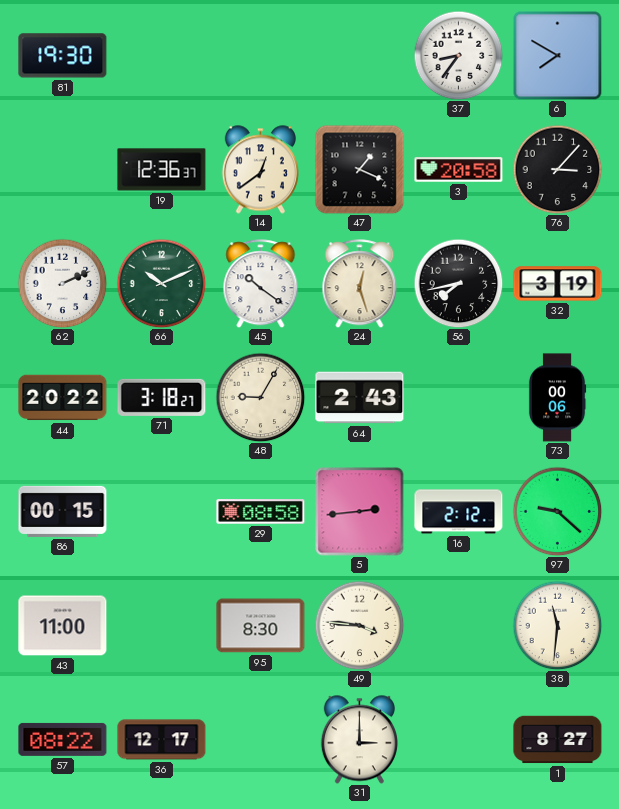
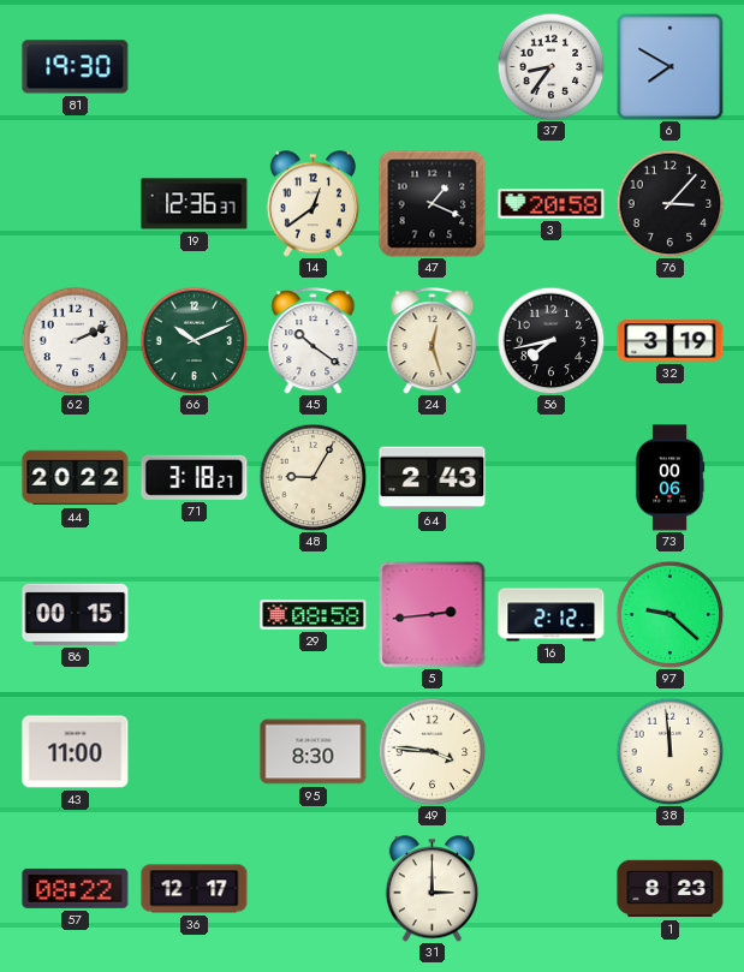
38: 11:31 -> 11:59 (669, 751)
1: 8:27 -> 8:23 (671, 889)
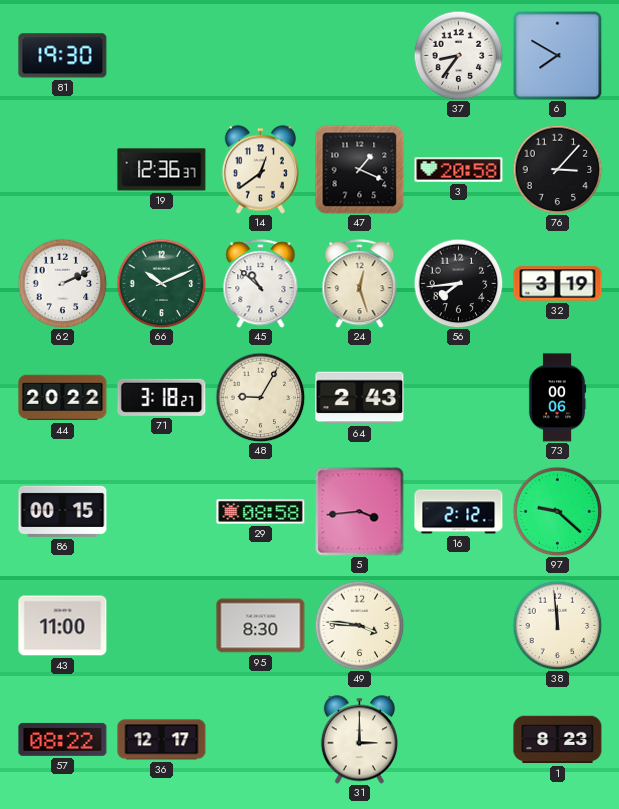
45: 10:21 -> 10:52 (261, 284)
56: 7:43 -> 7:44 (458, 283)
5: 2:44 -> 3:44 (360, 512)
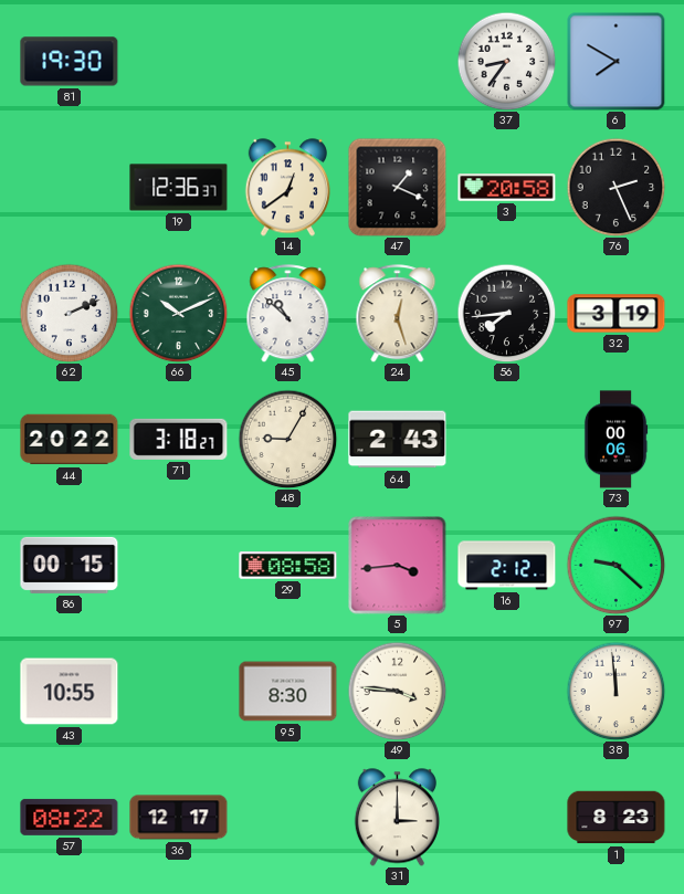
76: 3:07 -> 2:26 (615, 187)
43: 11:00 -> 10:55 (70, 692)
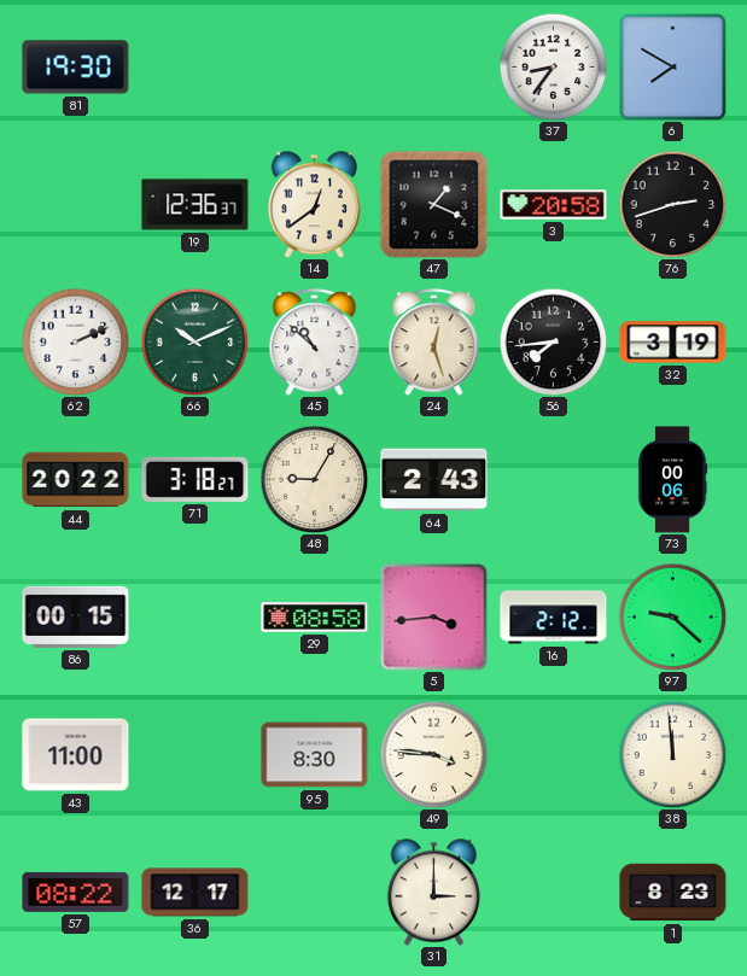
76: 2:26 -> 2:42 (672, 204)
43: 10:55 -> 11:00 (76, 755)
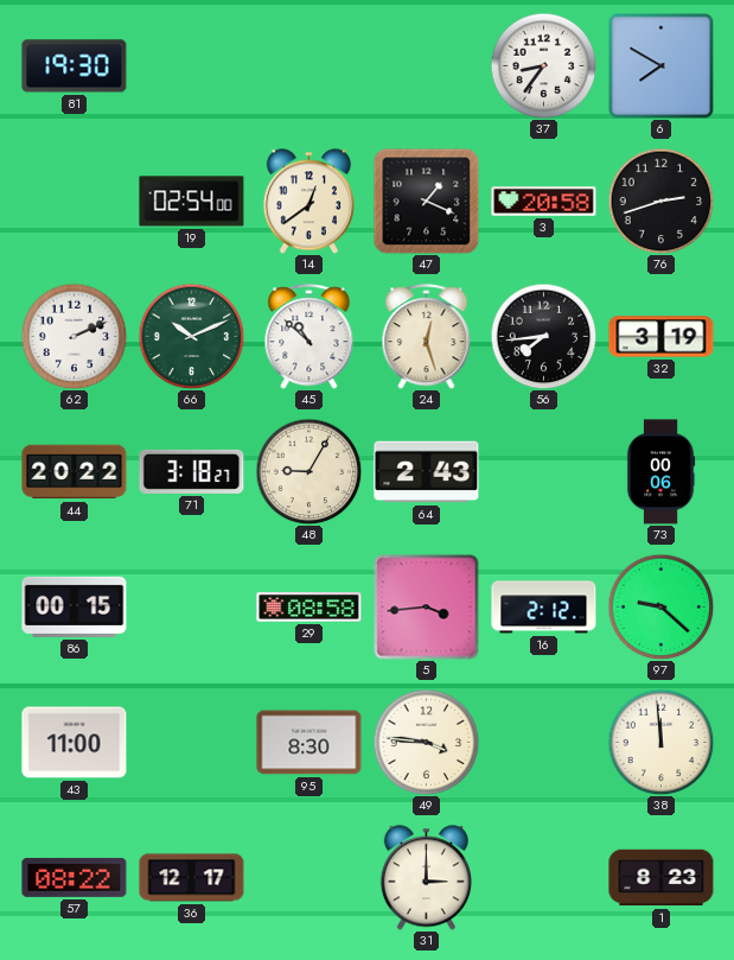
19: 12:36 -> 02:54 (192, 202)
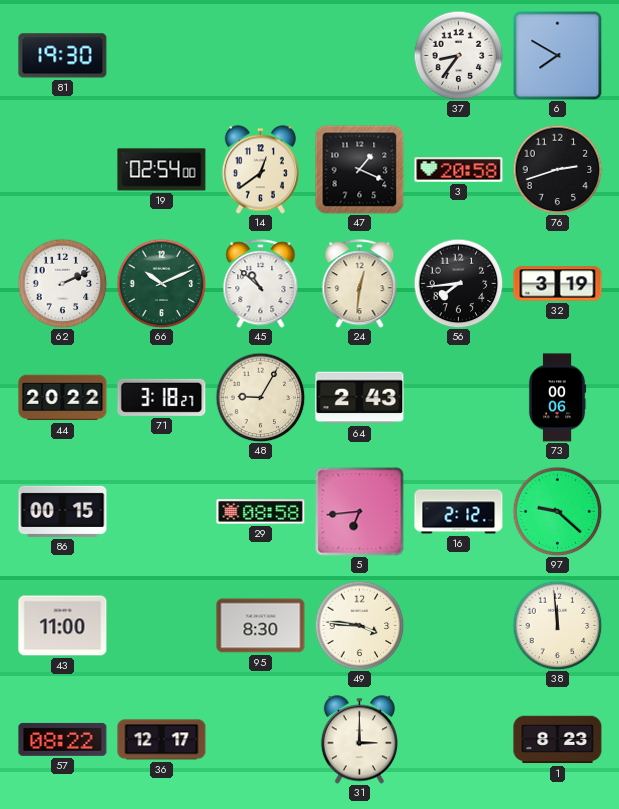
24: 12:27 -> 12:31 (360, 284)
5: 3:44 -> 6:44 (360, 512)
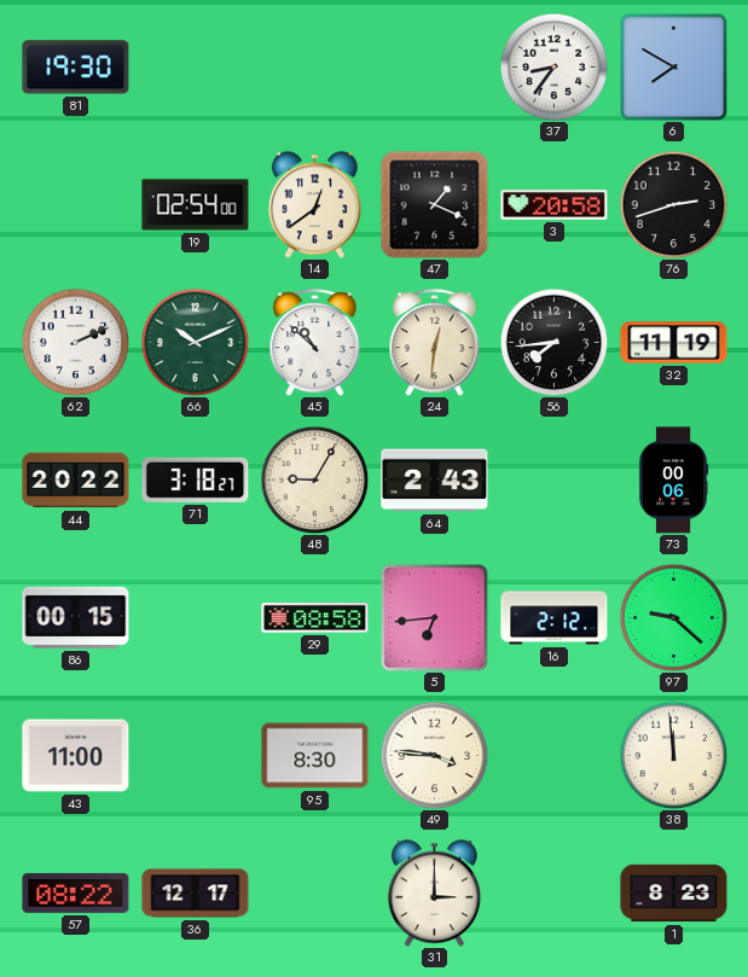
32: 3:19 -> 11:19 (674, 343)
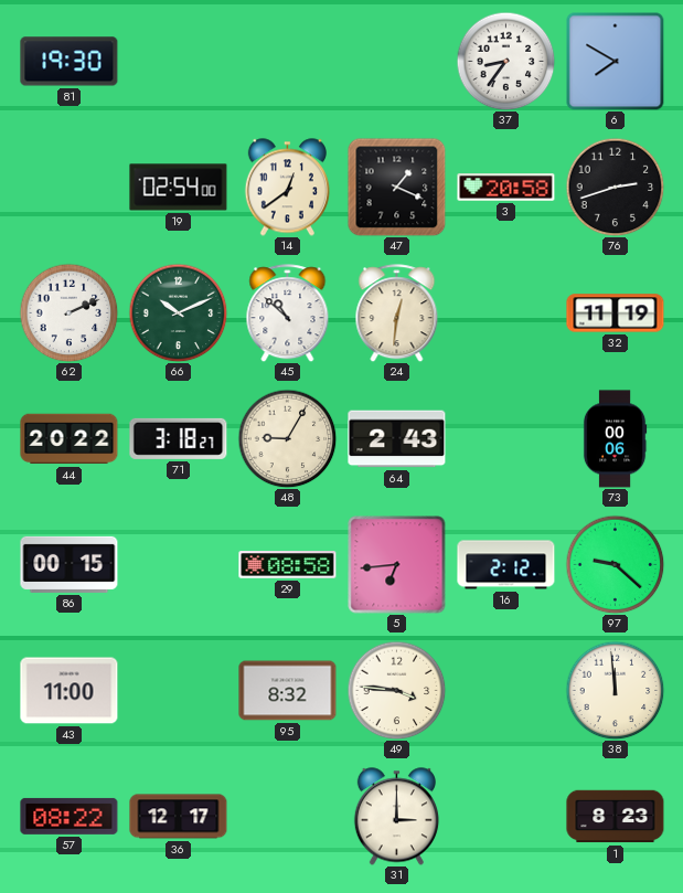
56: 7:44 -> none (553, 342)
95: 8:30 -> 8:32 (288, 691)
